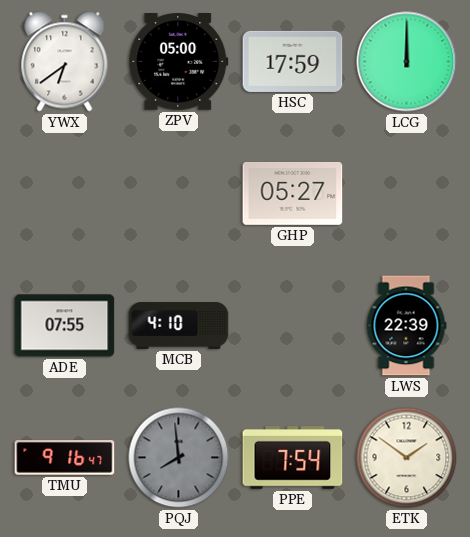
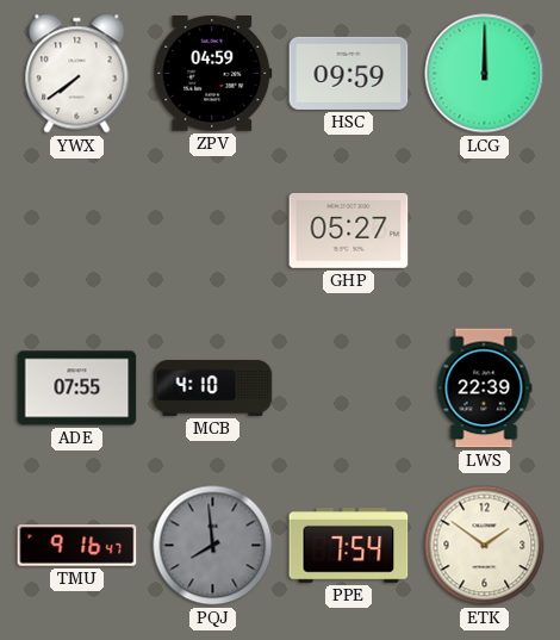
YWX: 6:39 -> 7:39 (77, 74)
ZPV: 05:00 -> 04:59 (213, 74)
HSC: 17:59 -> 09:59 (349, 73)
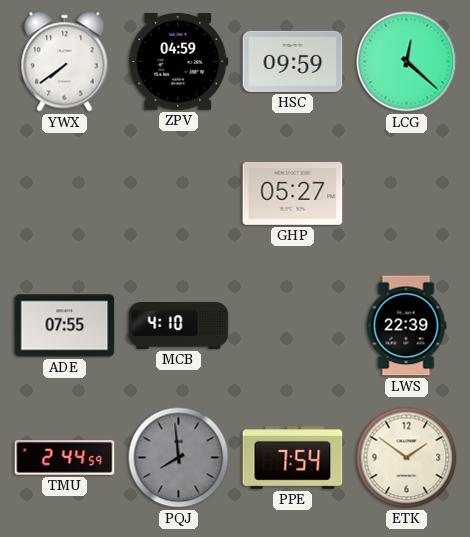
LCG: 12:00 -> 12:22 (407, 62)
TMU: 9:16 -> 2:44 (65, 458)
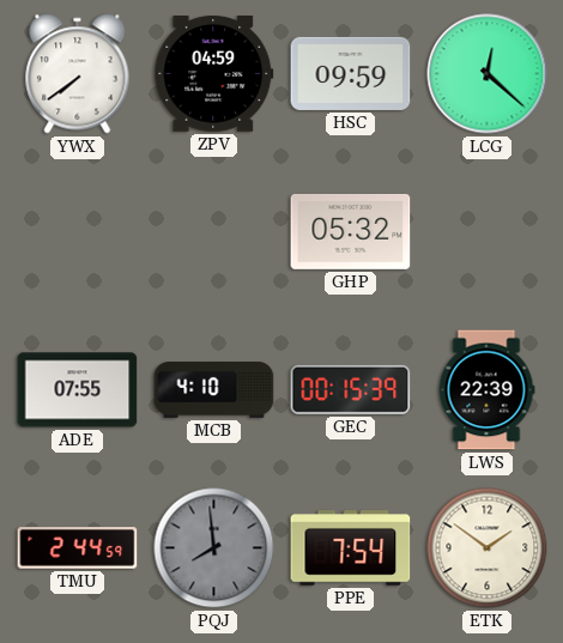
GHP: 05:27 -> 05:32 (351, 231)
GEC: none -> 00:15 (351, 389)
